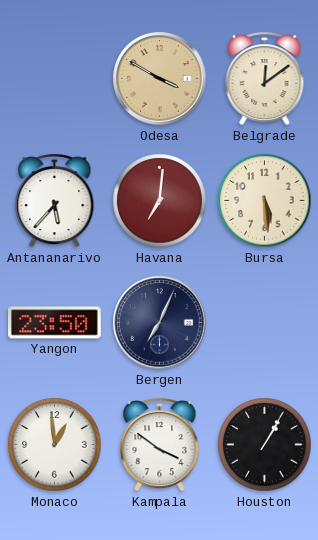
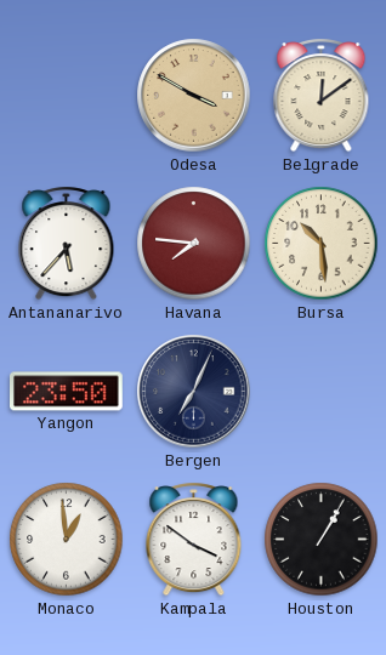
Havana: 7:01 -> 7:46 (194, 244)
Bursa: 5:29 -> 10:29 (322, 244)
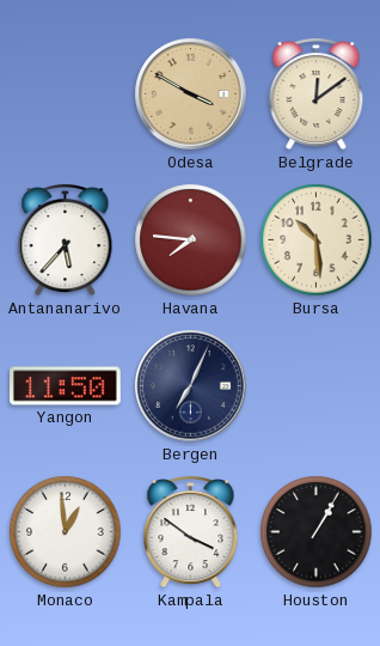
Yangon: 23:50 -> 11:50 (66, 386)
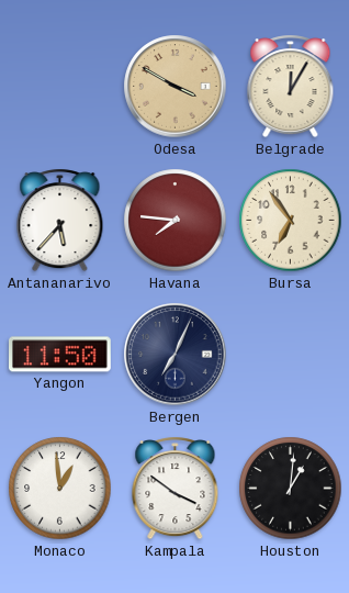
Belgrade: 12:09 -> 12:05 (291, 87)
Bursa: 10:29 -> 6:54 (291, 221)
Houston: 1:05 -> 1:01 (291, 489)
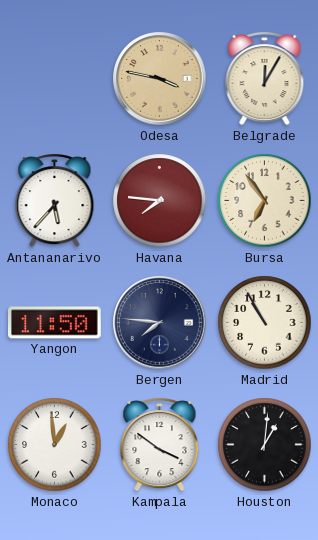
Odesa: 3:50 -> 3:47 (160, 79)
Bergen: 7:04 -> 7:46 (160, 323)
Madrid: none -> 10:55 (265, 323)
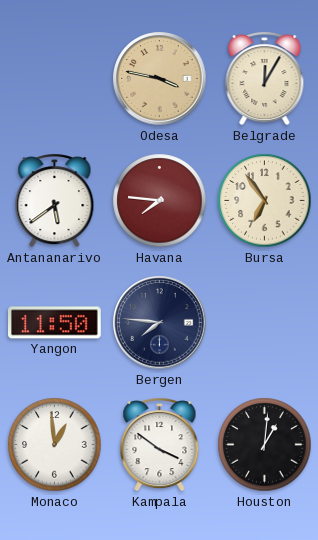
Antananarivo: 5:37 -> 5:39 (55, 201)
Madrid: 10:55 -> none (265, 323)
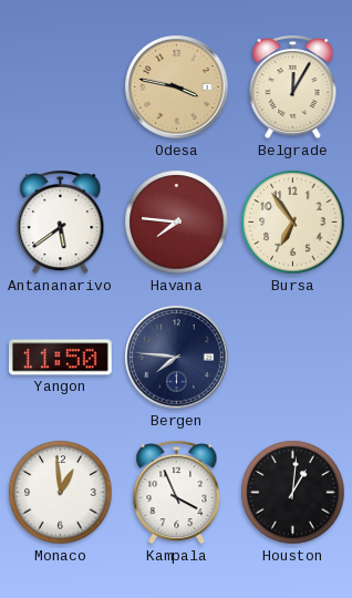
Kampala: 3:51 -> 3:56 (177, 493)
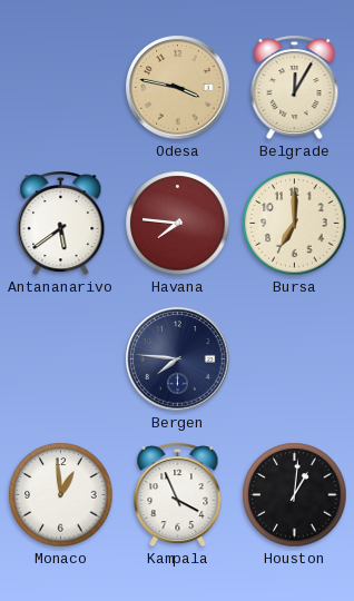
Bursa: 6:54 -> 7:00 (295, 224)
Yangon: 11:50 -> none (61, 358)
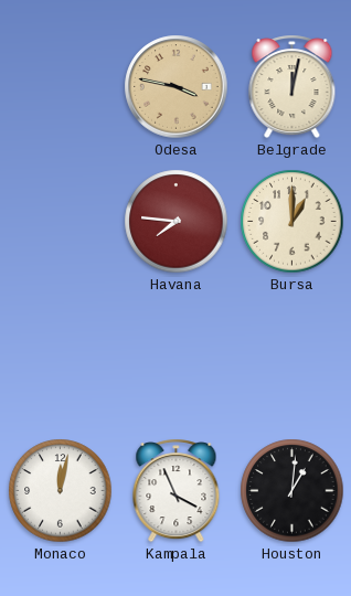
Belgrade: 12:05 -> 12:02 (292, 87)
Antananarivo: 5:39 -> none (61, 224)
Bursa: 7:00 -> 1:00 (292, 222)
Bergen: 7:46 -> none (178, 359)
Monaco: 12:59 -> 12:02 (61, 491)
